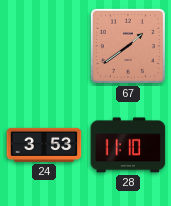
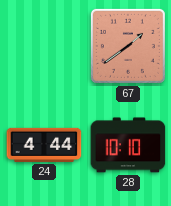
24: 3:53 -> 4:44 (44, 145)
28: 11:10 -> 10:10 (128, 145)
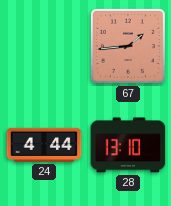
67: 1:39 -> 1:44 (128, 46)
28: 10:10 -> 13:10 (128, 145)
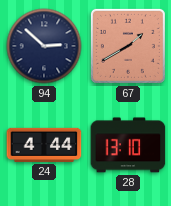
94: none -> 2:52 (44, 46)
67: 1:44 -> 1:40 (128, 46)
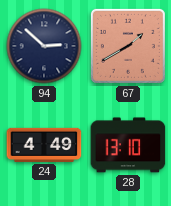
24: 4:44 -> 4:49 (44, 145)
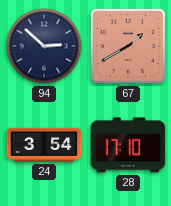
24: 4:49 -> 3:54 (44, 145)
28: 13:10 -> 17:10 (128, 145)
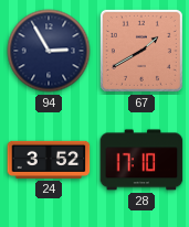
94: 2:52 -> 2:55 (49, 51)
24: 3:54 -> 3:52 (49, 160)
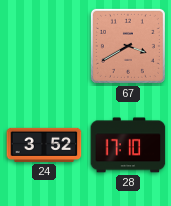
94: 2:55 -> none (49, 51)
67: 1:40 -> 3:40 (128, 46)
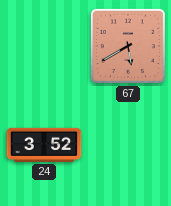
67: 3:40 -> 5:40 (128, 46)
28: 17:10 -> none (128, 145)
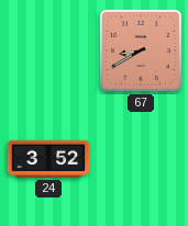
67: 5:40 -> 8:40 (141, 50)
